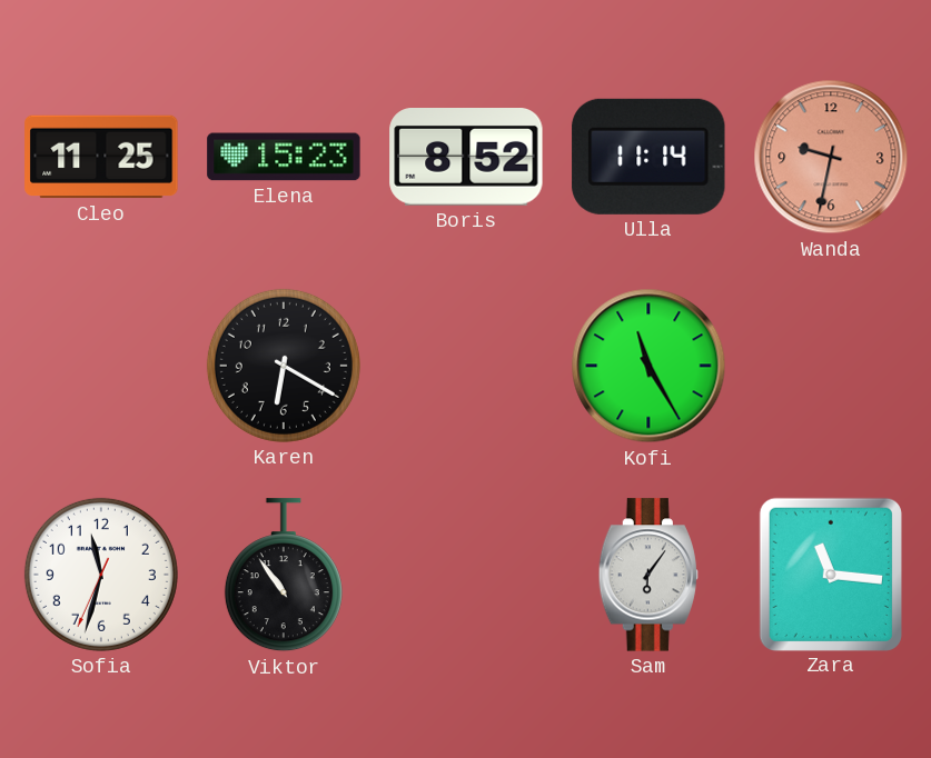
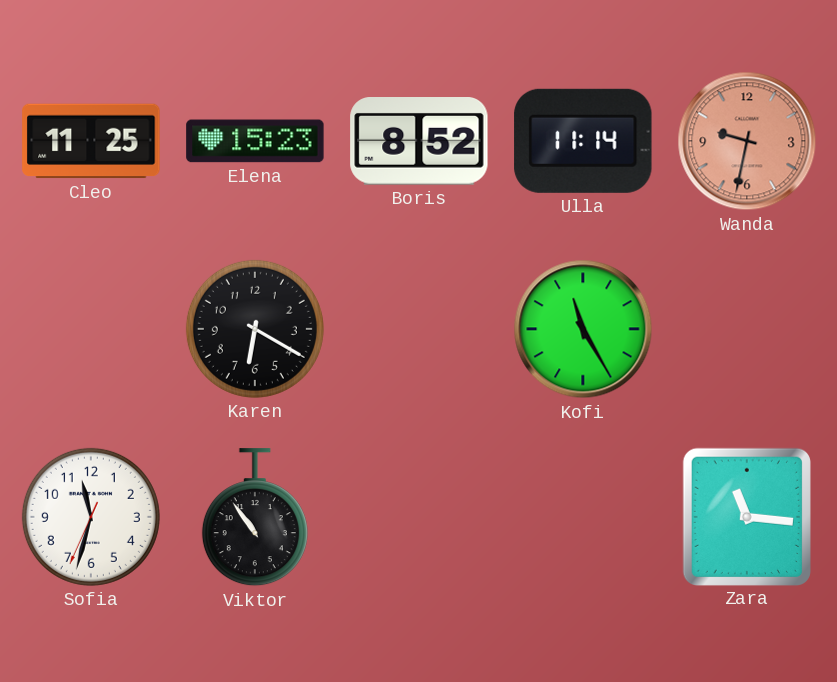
Sam: 6:06 -> none (648, 575)
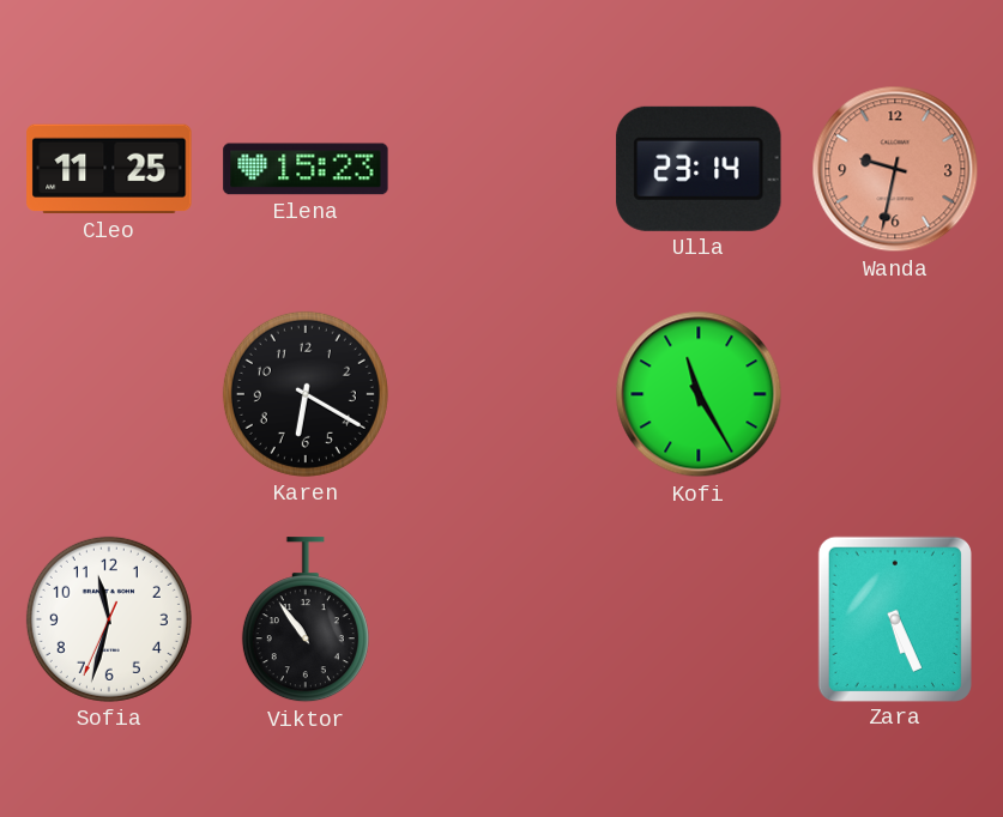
Boris: 8:52 -> none (419, 142)
Ulla: 11:14 -> 23:14 (699, 169)
Zara: 11:16 -> 5:26 (895, 618)
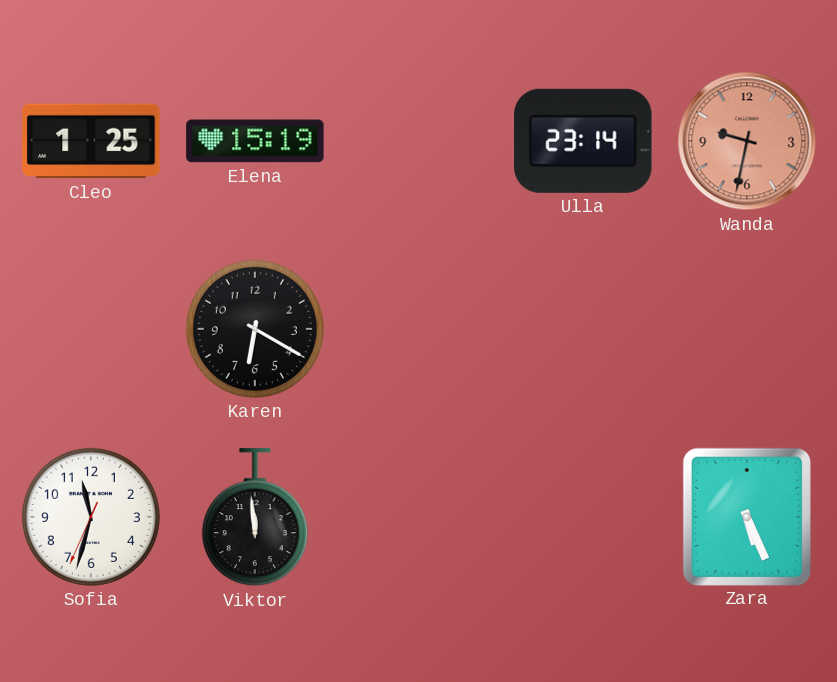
Cleo: 11:25 -> 1:25 (91, 141)
Elena: 15:23 -> 15:19 (255, 141)
Kofi: 11:25 -> none (699, 394)
Viktor: 10:54 -> 11:59 (255, 518)
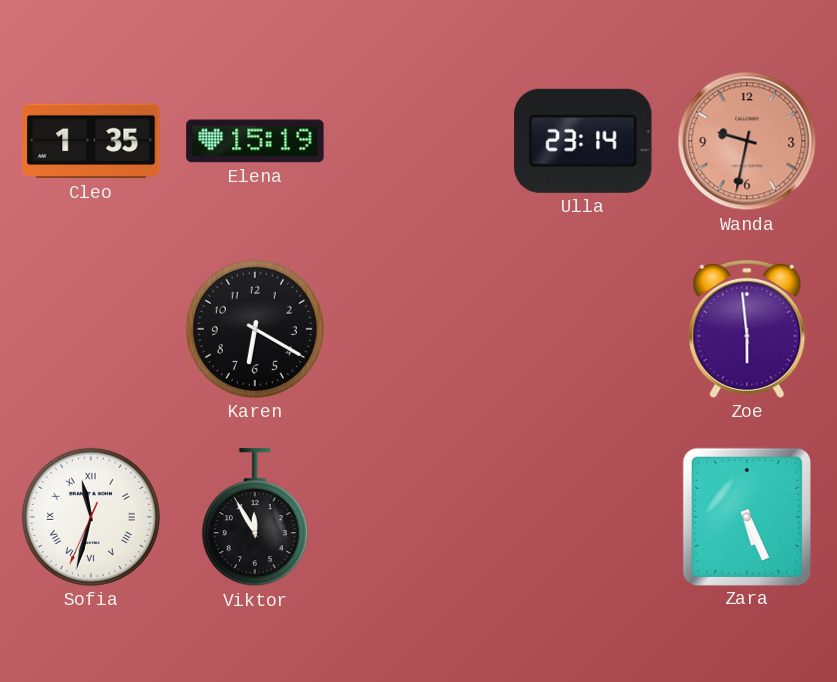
Cleo: 1:25 -> 1:35 (91, 141)
Zoe: none -> 5:59 (747, 329)
Sofia numerals: Arabic -> Roman (91, 517)
Viktor: 11:59 -> 11:55 (255, 518)
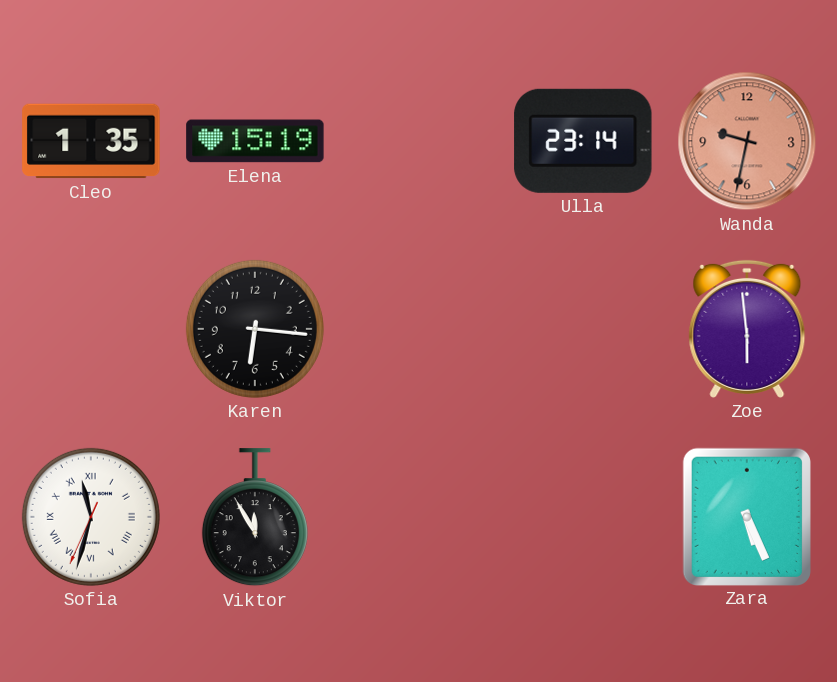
Karen: 6:20 -> 6:16 (255, 329)
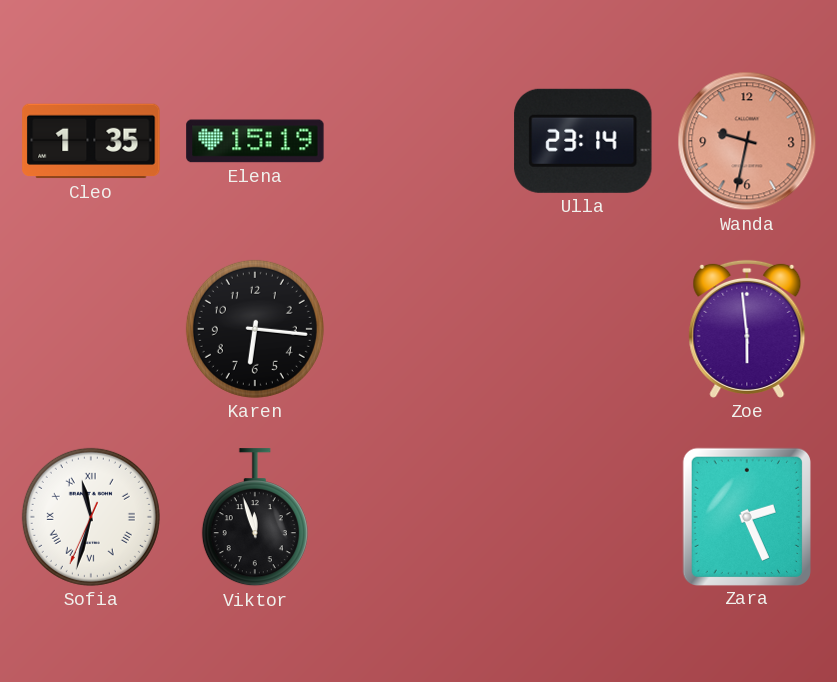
Viktor: 11:55 -> 11:57 (255, 518)
Zara: 5:26 -> 2:26 (747, 516)
